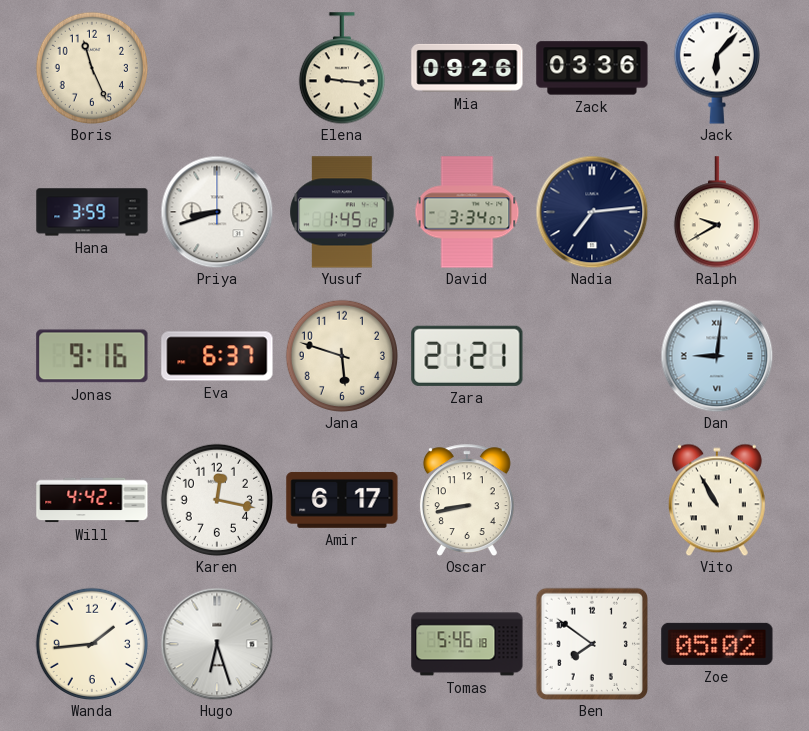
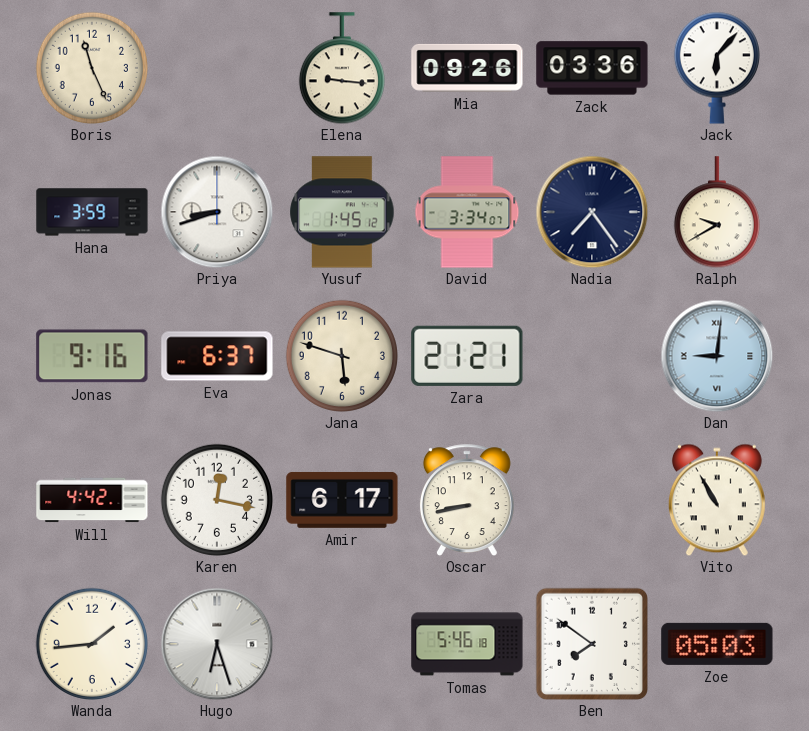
Nadia: 7:14 -> 7:24 (592, 212)
Zoe: 05:02 -> 05:03 (717, 644)
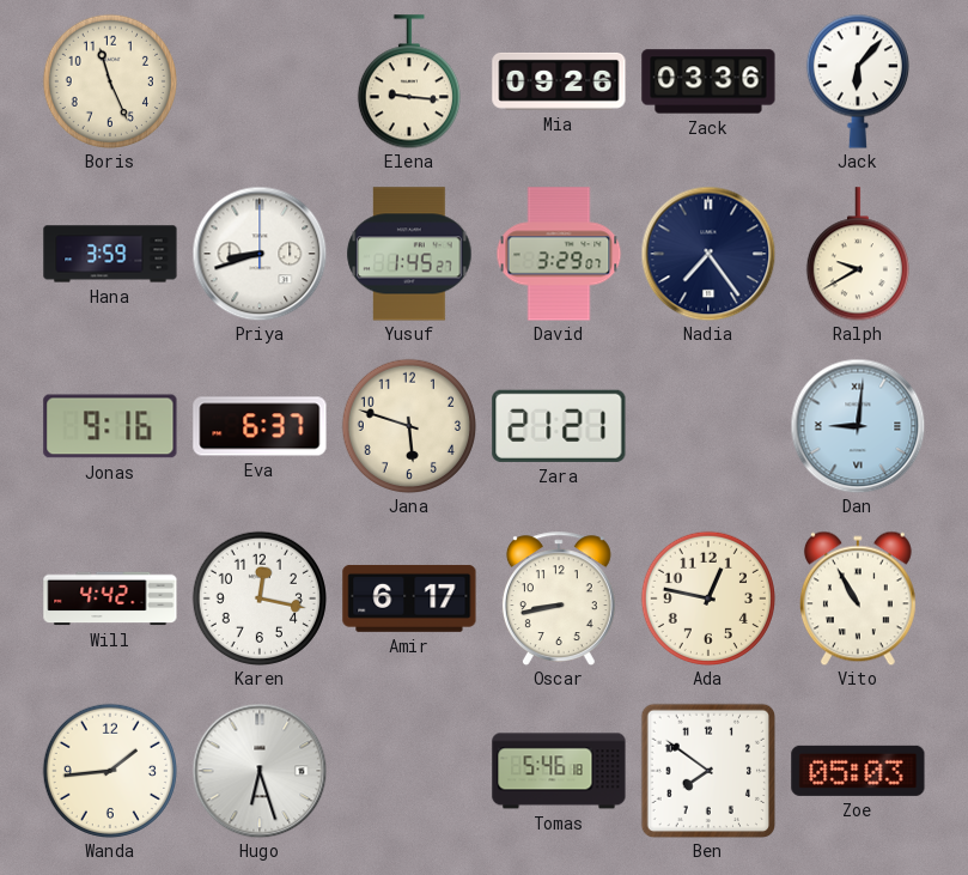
Yusuf: 1:45:12 -> 1:45:27 (409, 254)
David: 3:34 -> 3:29 (559, 254)
Ada: none -> 12:47 (707, 597)
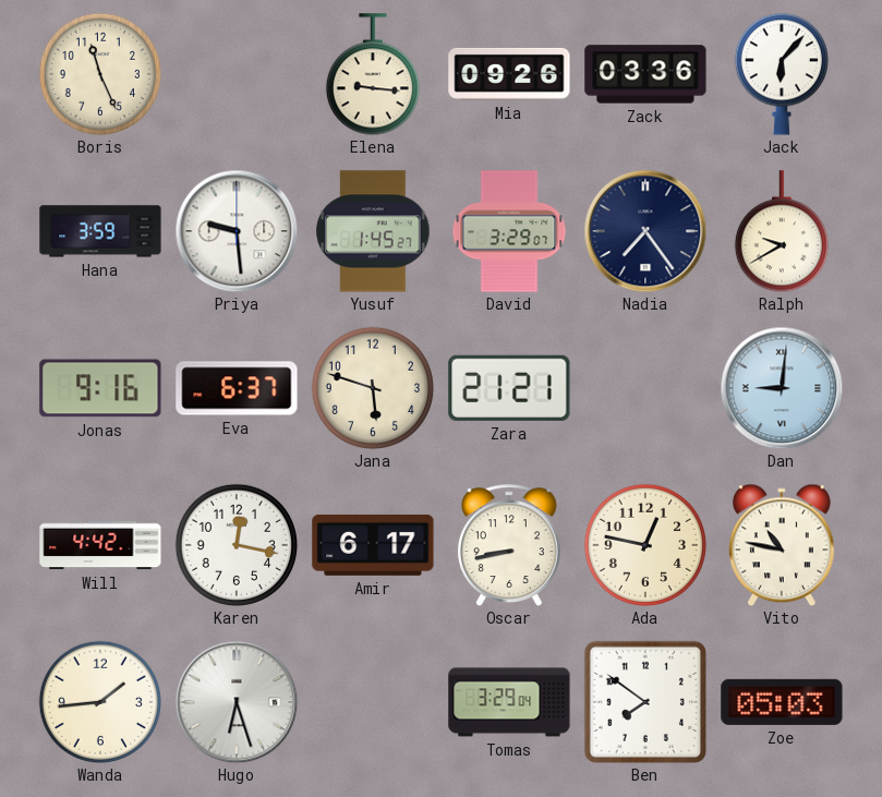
Priya: 8:42 -> 9:29 (237, 231)
Vito: 10:55 -> 10:47 (782, 545)
Tomas: 5:46 -> 3:29 (509, 702)
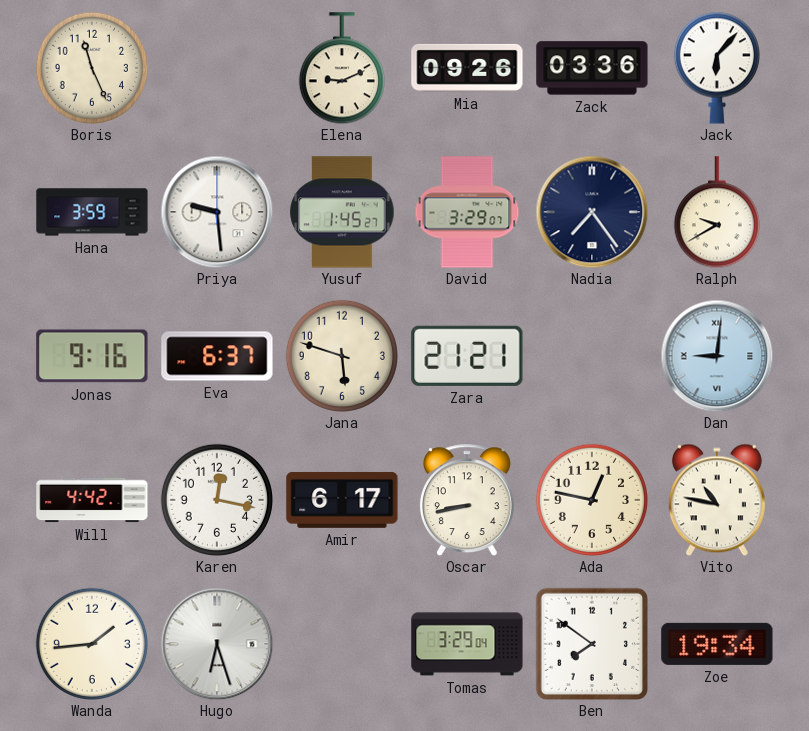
Elena: 9:16 -> 9:11 (342, 68)
Zoe: 05:03 -> 19:34 (717, 644)
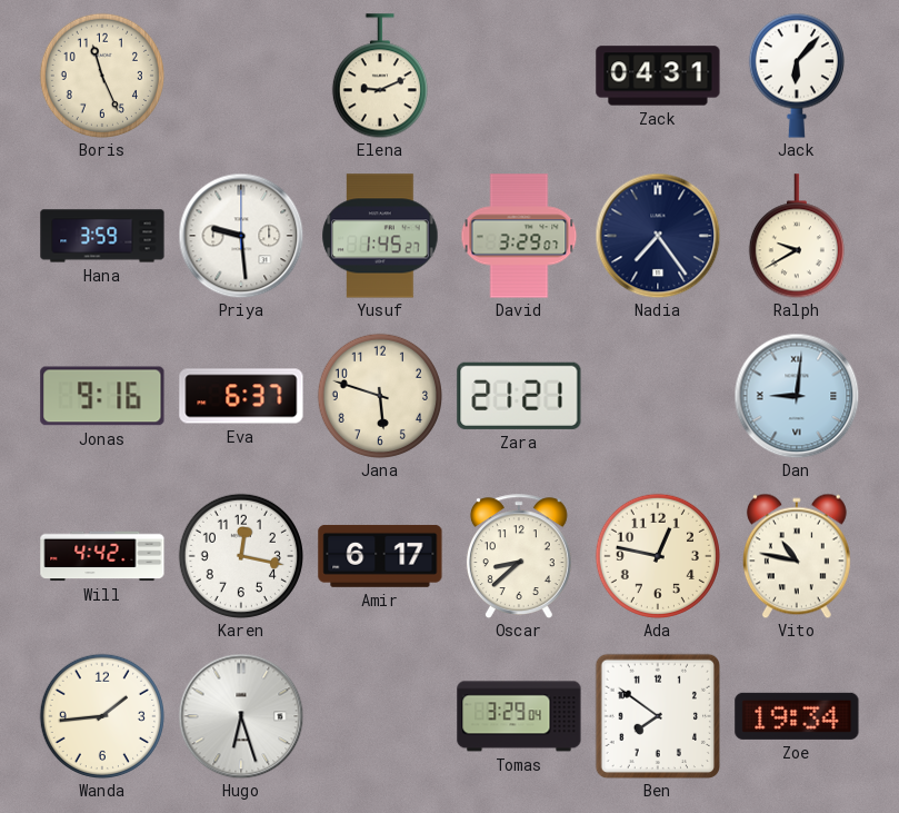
Mia: 09:26 -> none (467, 68)
Zack: 03:36 -> 04:31 (658, 76)
Oscar: 8:43 -> 8:38 (519, 556)
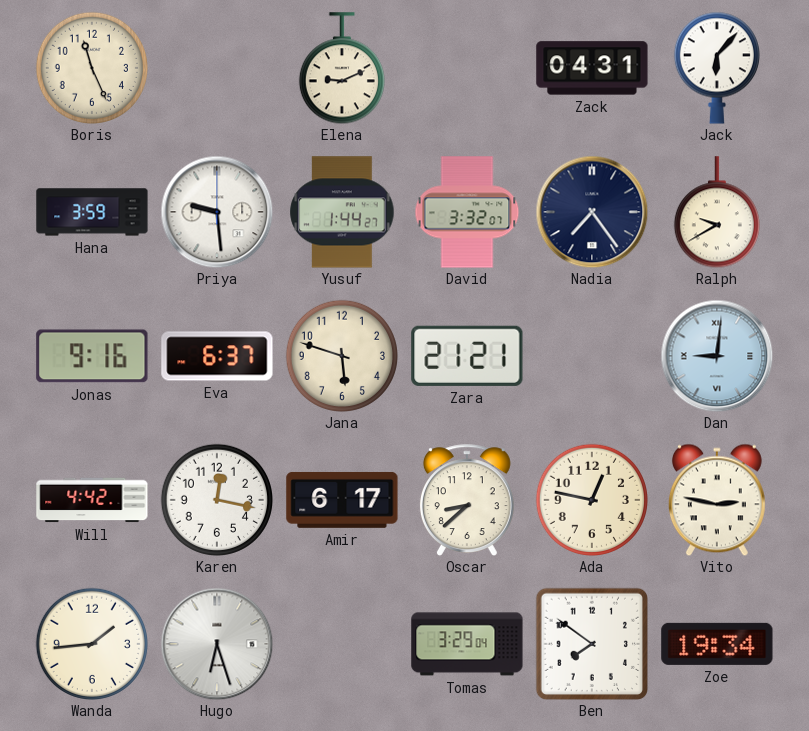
Yusuf: 1:45 -> 1:44 (342, 212)
David: 3:29 -> 3:32 (467, 212)
Vito: 10:47 -> 2:47 (717, 500)
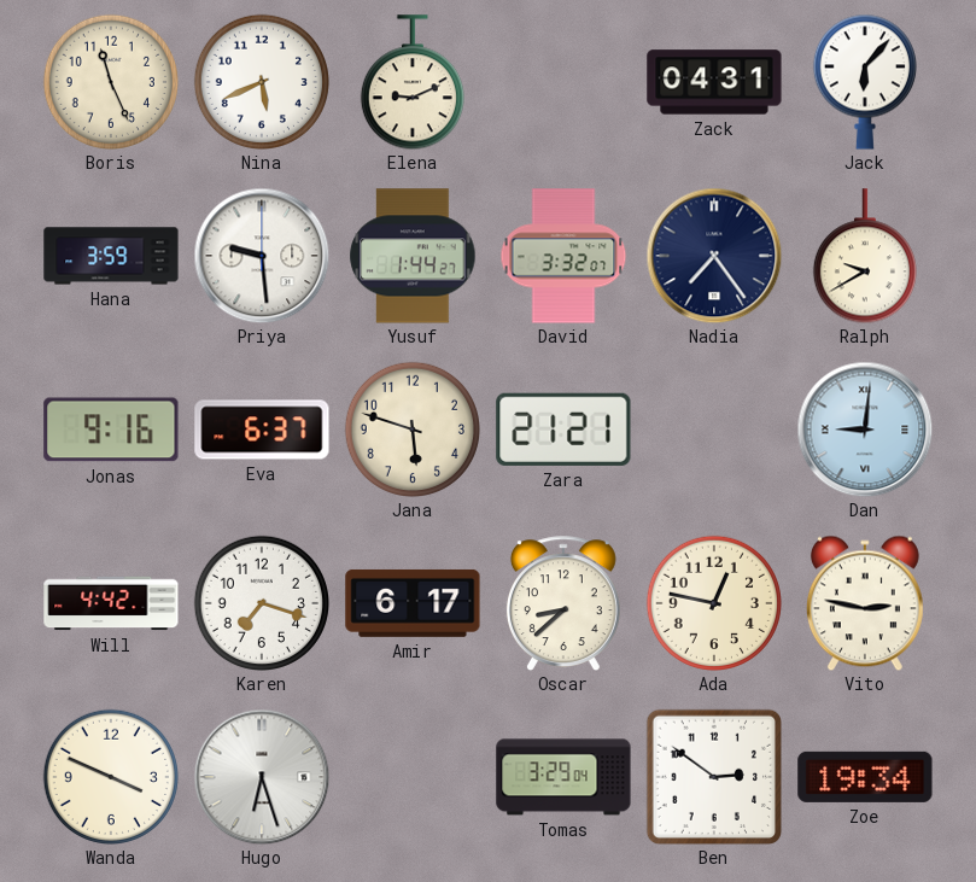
Nina: none -> 5:41 (261, 81)
Karen: 12:17 -> 7:18 (261, 602)
Wanda: 1:44 -> 3:49 (110, 776)
Ben: 7:51 -> 2:51 (713, 776)
